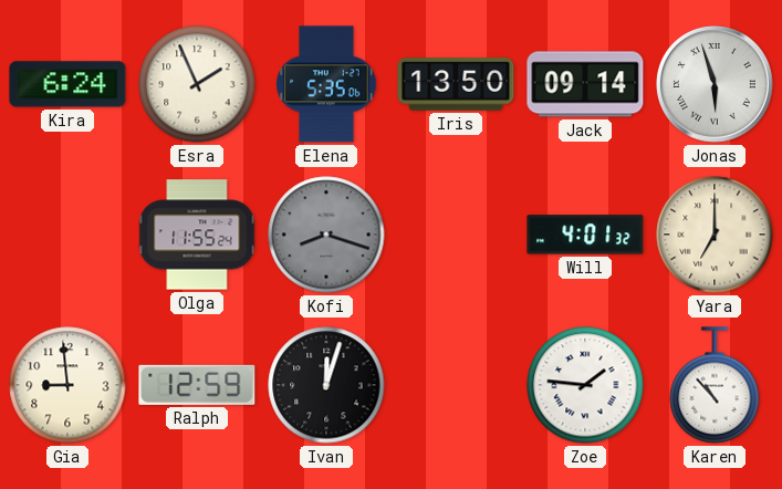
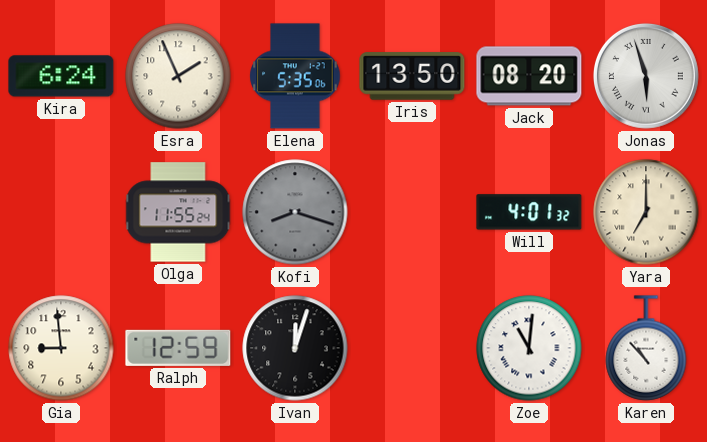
Jack: 09:14 -> 08:20 (529, 76)
Zoe: 1:46 -> 11:01 (529, 348)
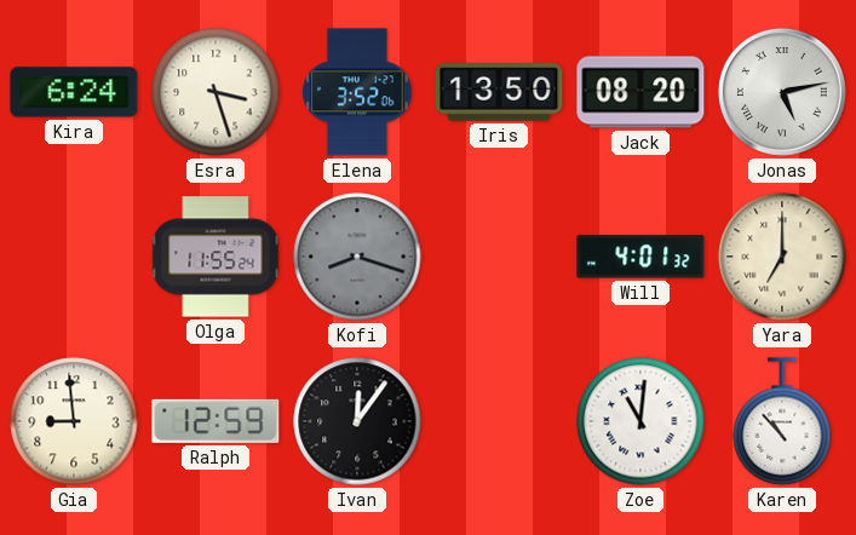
Esra: 1:56 -> 3:27 (216, 92)
Elena: 5:35 -> 3:52 (357, 92)
Jonas: 5:57 -> 5:13 (782, 92)
Ivan: 12:03 -> 12:06 (357, 421)
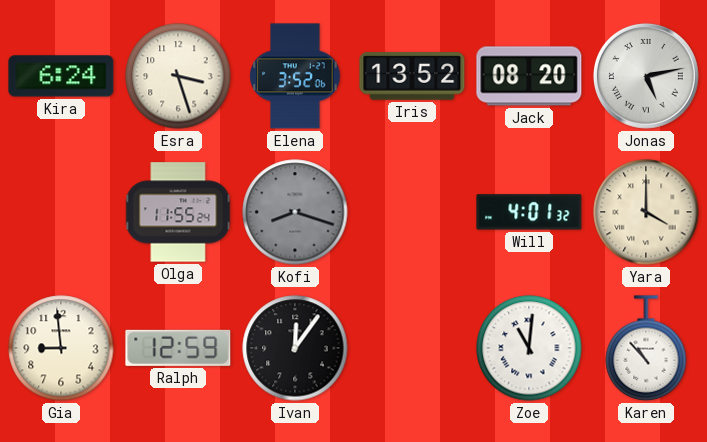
Iris: 13:50 -> 13:52 (412, 76)
Yara: 7:00 -> 4:00 (646, 212)
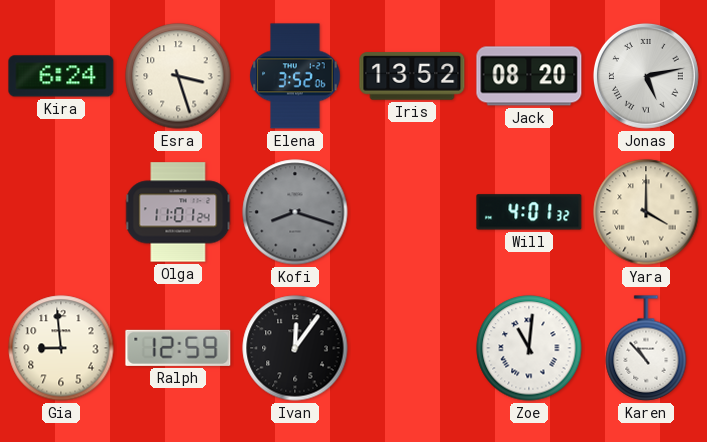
Olga: 11:55 -> 11:01 (178, 212)
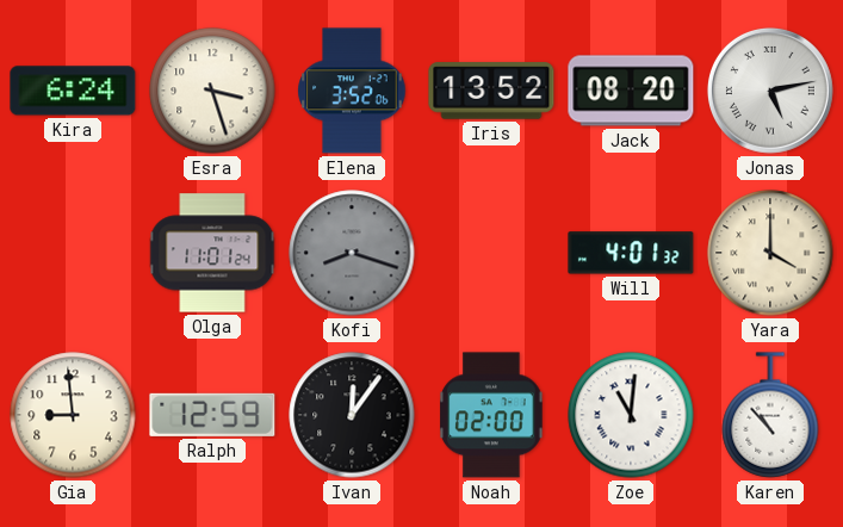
Noah: none -> 02:00 (491, 415)
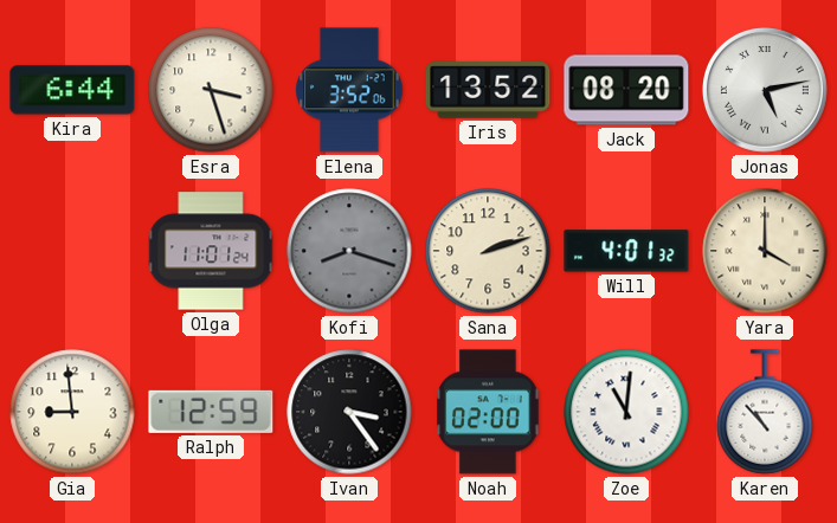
Kira: 6:24 -> 6:44 (72, 90)
Sana: none -> 2:12 (488, 251)
Ivan: 12:06 -> 3:24 (349, 412)
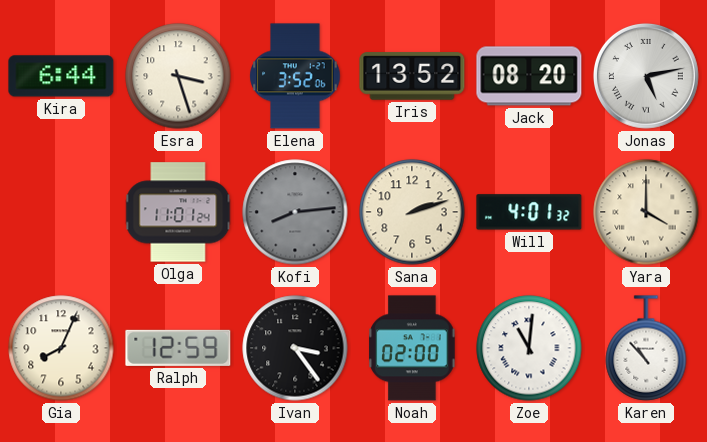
Kofi: 8:18 -> 8:14 (295, 212)
Gia: 8:59 -> 8:04 (61, 348)
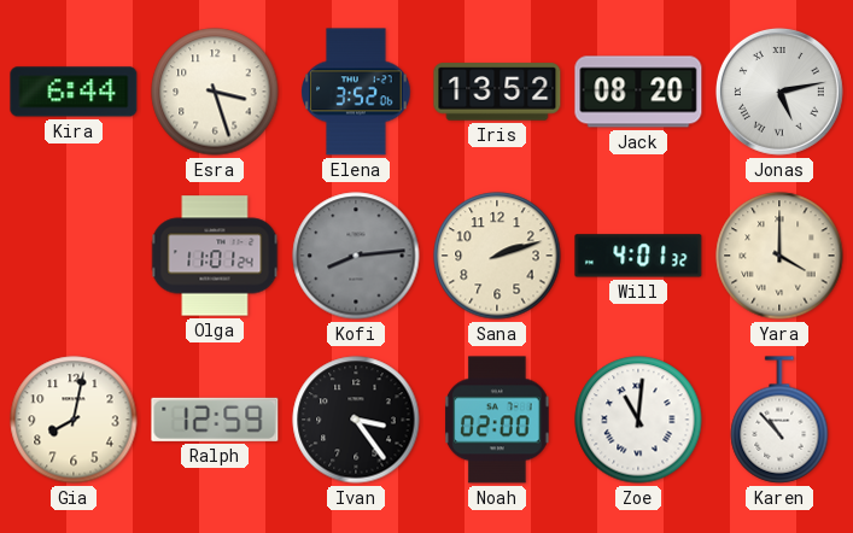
Gia: 8:04 -> 8:02 (74, 420)
